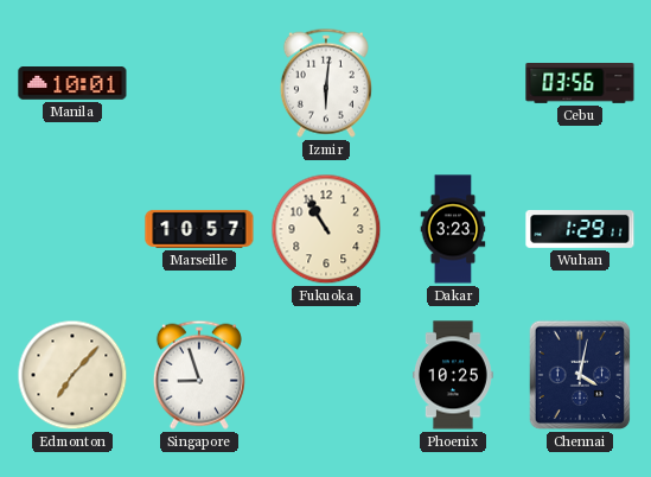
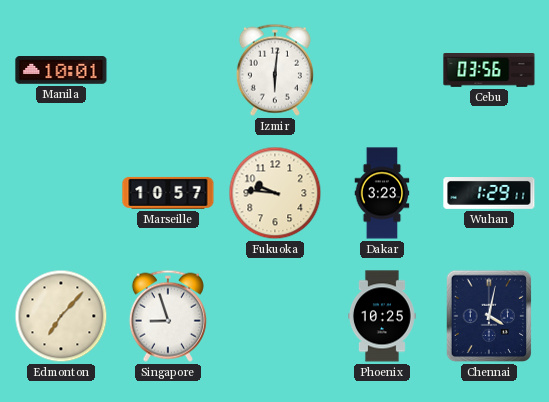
Fukuoka: 10:55 -> 9:46 (275, 193)
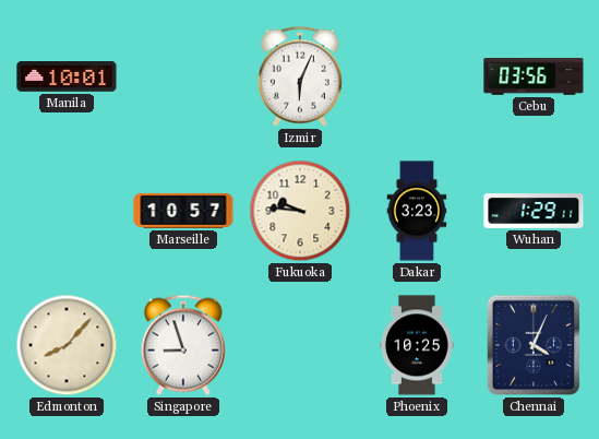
Izmir: 6:01 -> 6:04 (300, 76)
Edmonton: 7:07 -> 8:07 (67, 345)
Chennai: 4:02 -> 4:04 (534, 345)
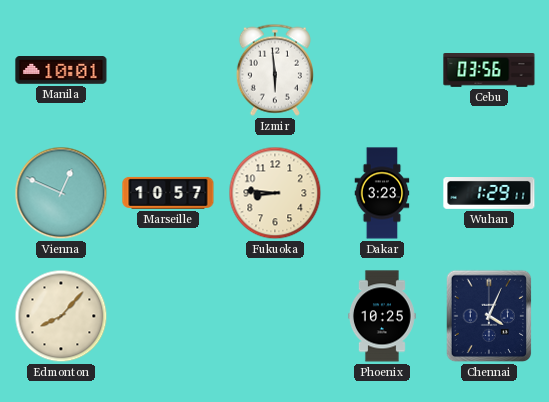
Izmir: 6:04 -> 5:59 (275, 70)
Vienna: none -> 12:49 (61, 193)
Fukuoka: 9:46 -> 8:46 (275, 193)
Singapore: 8:57 -> none (183, 345)
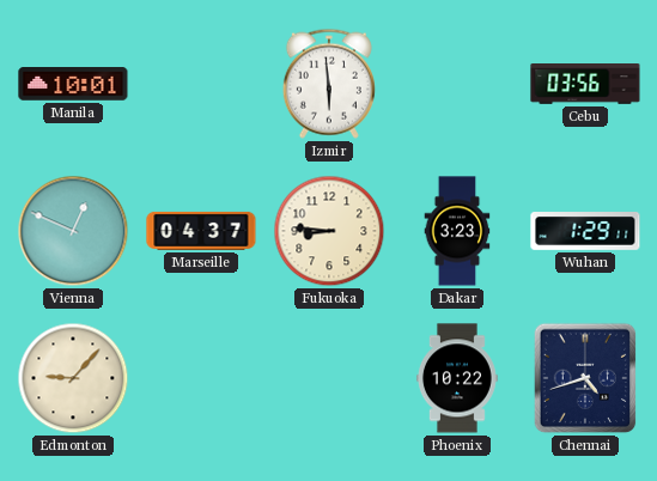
Marseille: 10:57 -> 04:37 (201, 231)
Edmonton: 8:07 -> 9:07 (73, 378)
Phoenix: 10:25 -> 10:22 (457, 378)
Chennai: 4:04 -> 4:42 (585, 378)
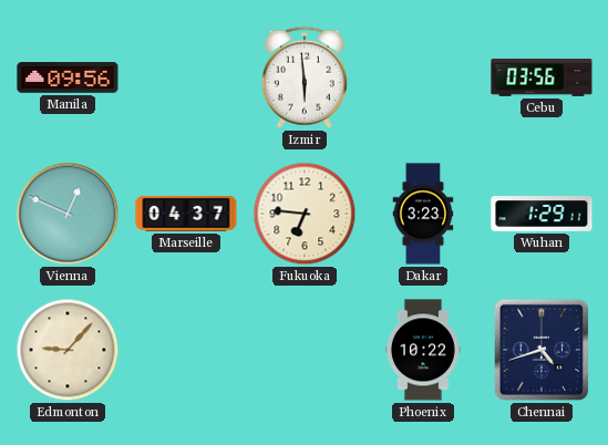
Manila: 10:01 -> 09:56 (68, 77)
Fukuoka: 8:46 -> 6:46 (305, 214)
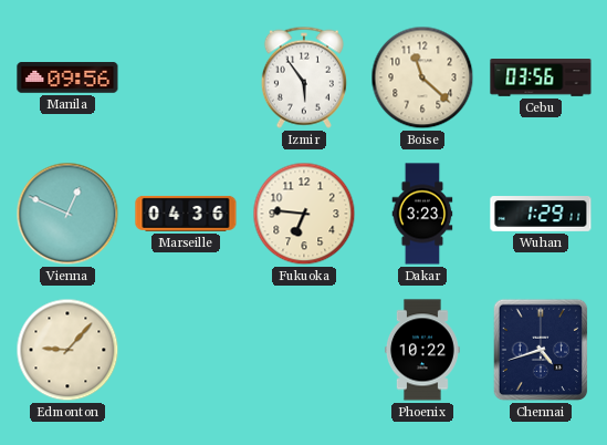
Izmir: 5:59 -> 5:54 (304, 77)
Boise: none -> 11:22 (422, 77)
Marseille: 04:37 -> 04:36 (186, 214)
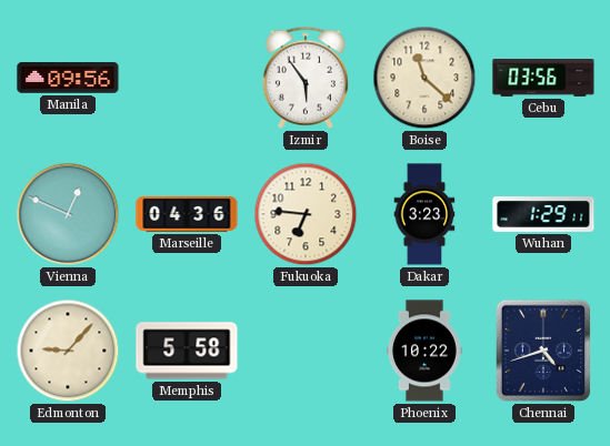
Memphis: none -> 5:58 (187, 351)
